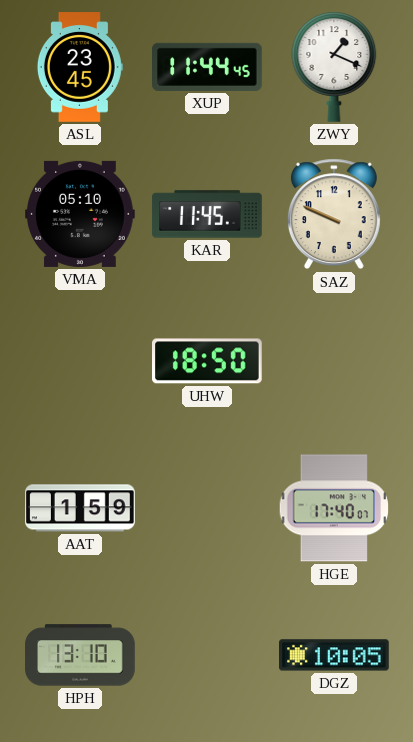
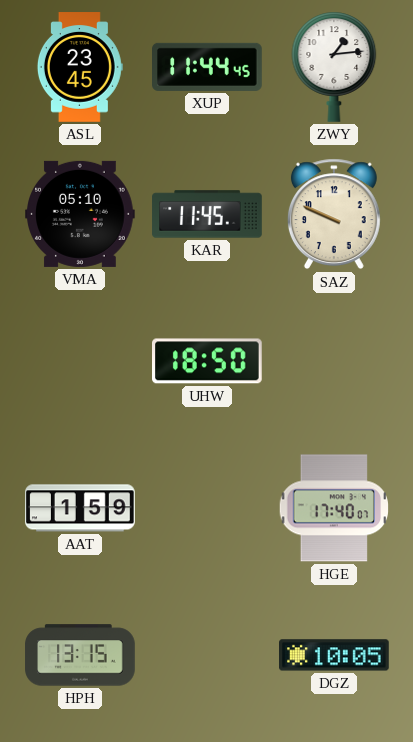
ZWY: 1:19 -> 1:14 (334, 67)
HPH: 13:10 -> 13:15 (80, 655)
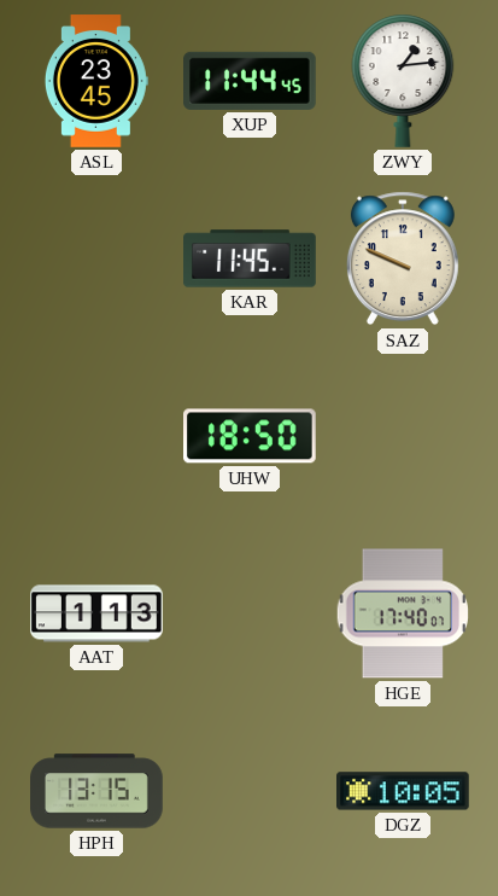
VMA: 05:10 -> none (81, 214)
AAT: 1:59 -> 1:13 (98, 613)
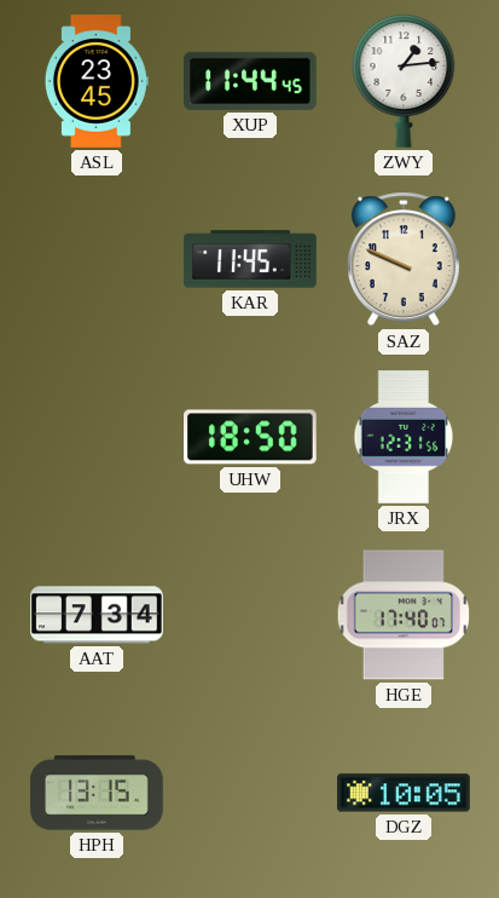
JRX: none -> 12:31 (404, 437)
AAT: 1:13 -> 7:34 (98, 615)
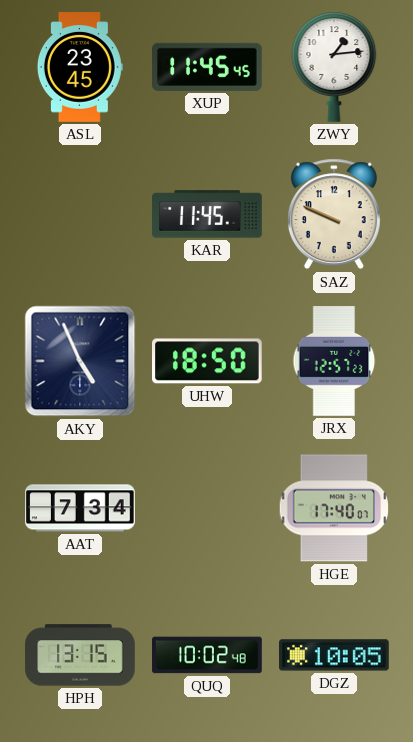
XUP: 11:44 -> 11:45 (208, 67)
AKY: none -> 4:56 (80, 361)
JRX: 12:31 -> 12:57 (334, 361)
QUQ: none -> 10:02 (207, 655)
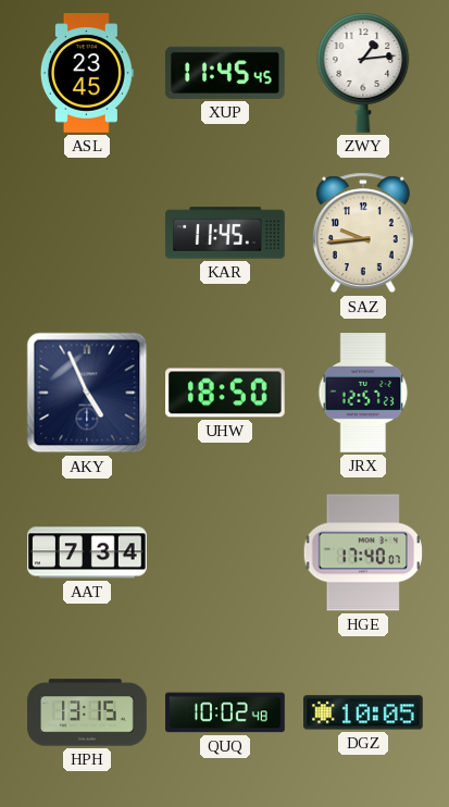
SAZ: 9:49 -> 9:44 (363, 233)
